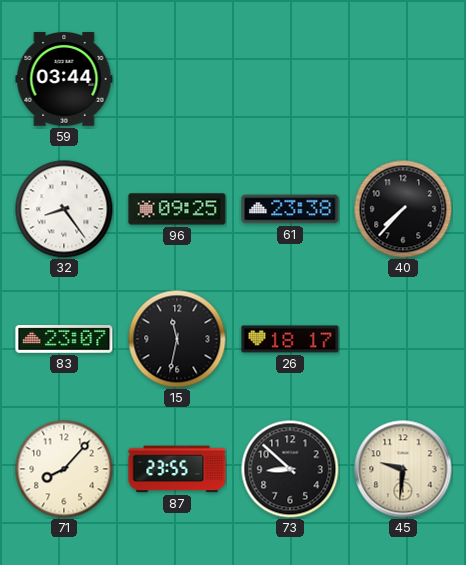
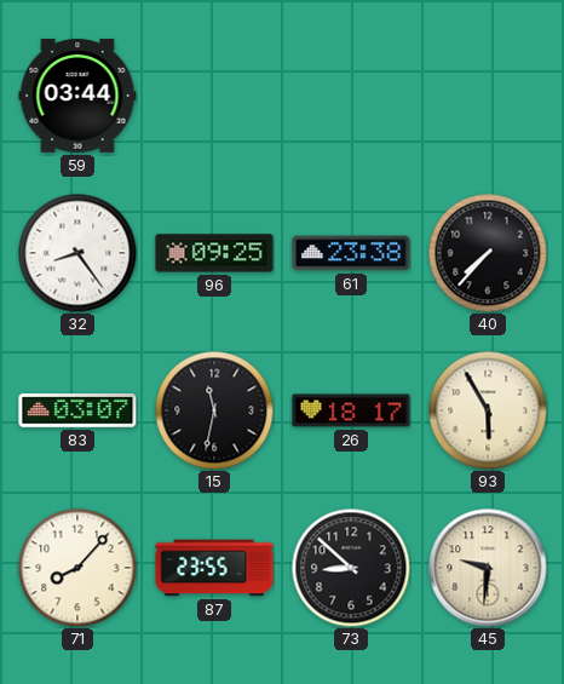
83: 23:07 -> 03:07 (77, 410)
93: none -> 5:55 (488, 410)
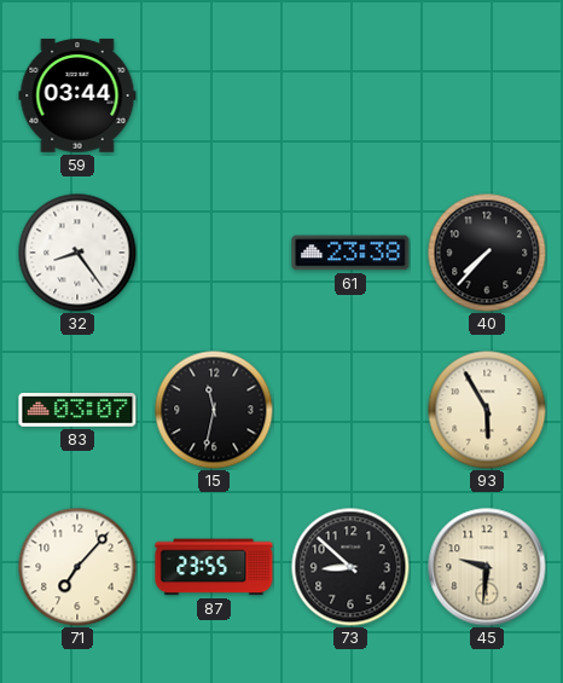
96: 09:25 -> none (214, 253)
26: 18:17 -> none (351, 410)
71: 8:07 -> 7:07 (77, 567)
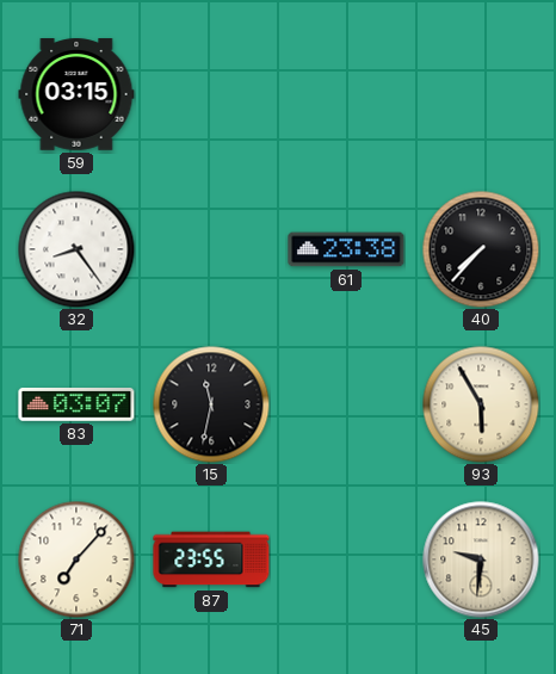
59: 03:44 -> 03:15 (76, 94)
73: 8:52 -> none (350, 567)
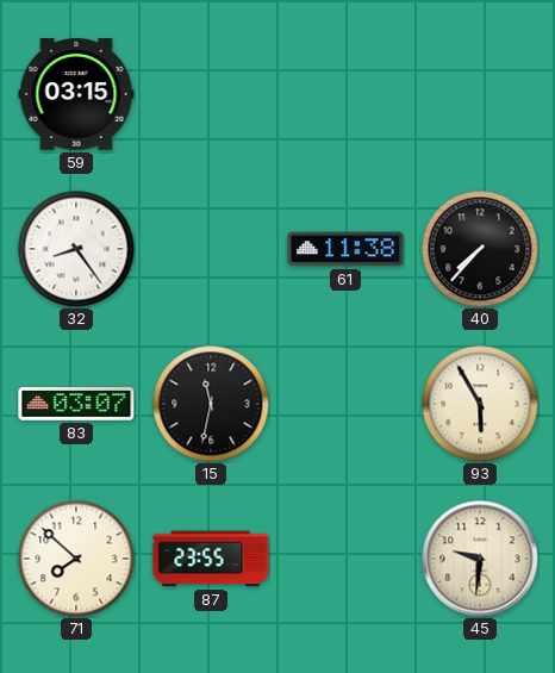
61: 23:38 -> 11:38 (345, 249)
71: 7:07 -> 7:52 (76, 559)
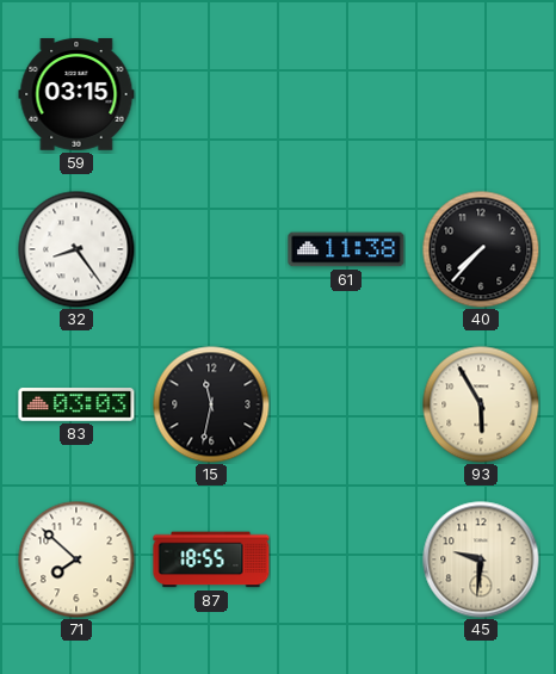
83: 03:07 -> 03:03 (76, 404)
87: 23:55 -> 18:55 (211, 559)
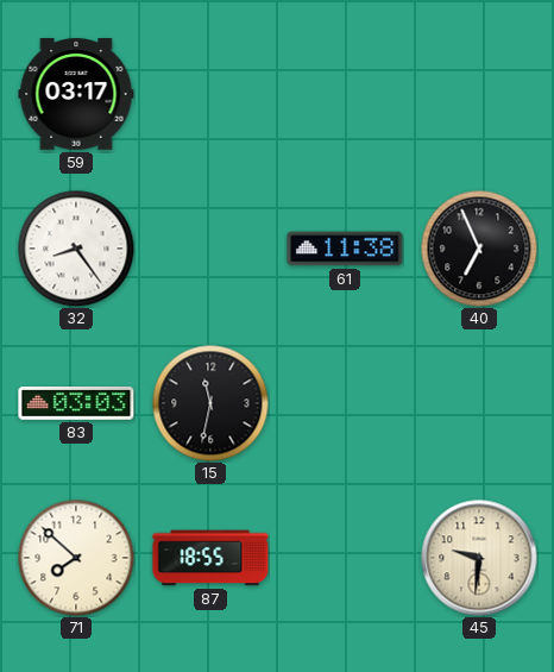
59: 03:15 -> 03:17 (76, 94)
40: 7:37 -> 6:56 (479, 249)
93: 5:55 -> none (481, 404)
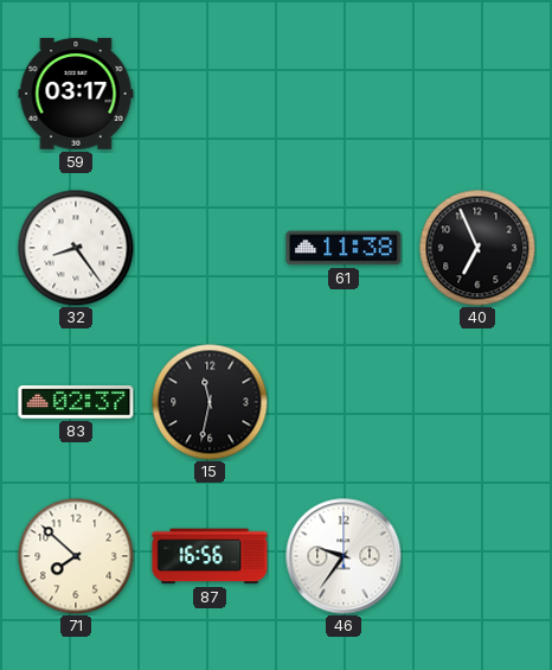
83: 03:03 -> 02:37 (76, 402)
87: 18:55 -> 16:56 (210, 556)
46: none -> 9:36 (344, 556)
45: 9:31 -> none (479, 558)
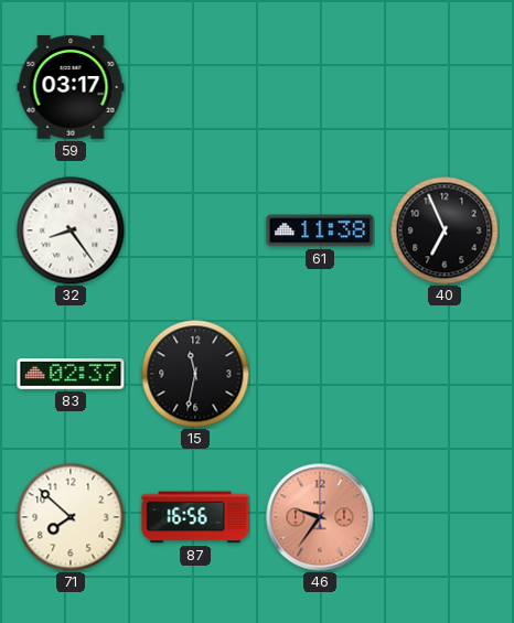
46 dial: white -> salmon (320, 517)
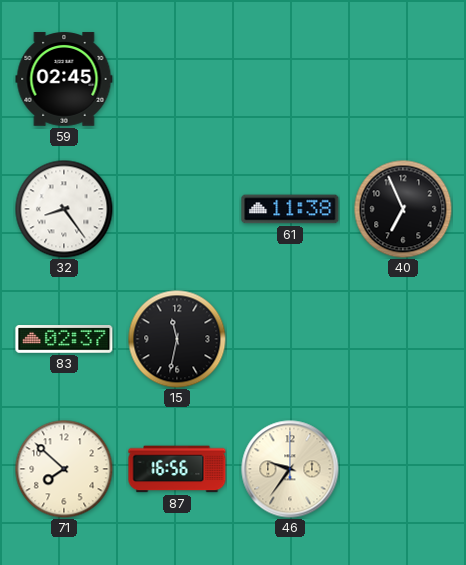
59: 03:17 -> 02:45 (64, 79)
46 dial: salmon -> cream (290, 469)
